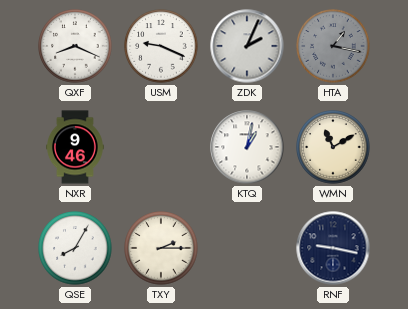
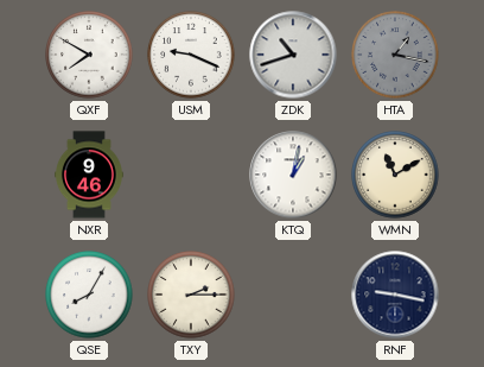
QXF: 8:19 -> 7:50 (89, 55)
ZDK: 2:04 -> 10:42 (293, 55)
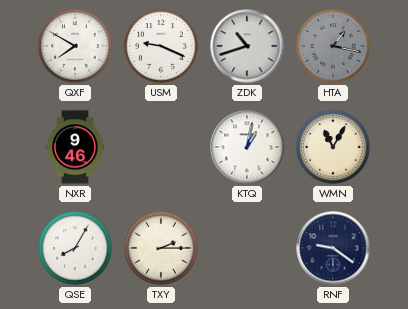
WMN: 11:10 -> 11:05 (333, 147)
RNF: 9:17 -> 9:21 (333, 248)
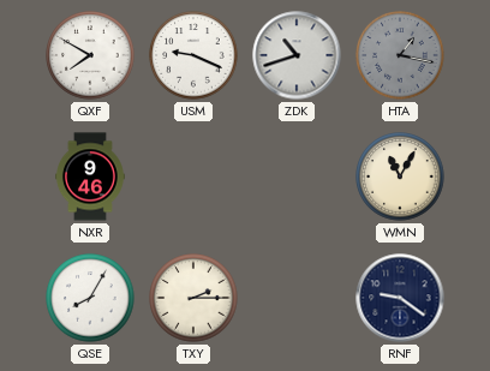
KTQ: 1:02 -> none (247, 147)
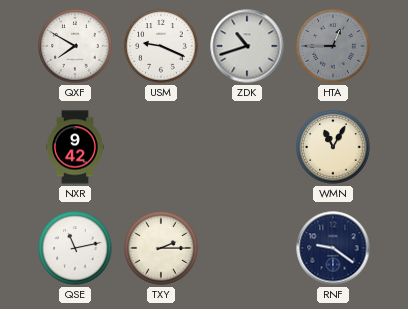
HTA: 1:17 -> 12:45 (333, 46)
NXR: 9:46 -> 9:42 (76, 147)
QSE: 8:05 -> 11:13 (75, 248)
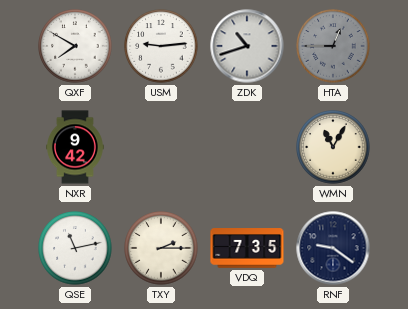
USM: 9:19 -> 9:14 (161, 46)
VDQ: none -> 7:35 (247, 248)
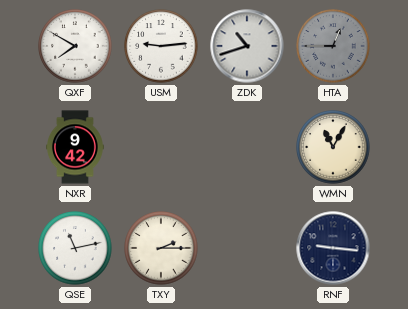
VDQ: 7:35 -> none (247, 248)
RNF: 9:21 -> 9:16 (333, 248)
